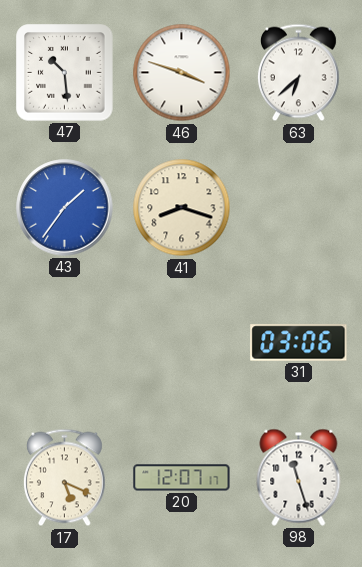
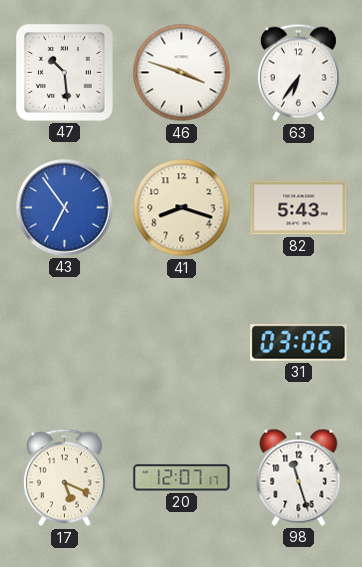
63: 6:38 -> 6:36 (298, 73)
43: 1:36 -> 6:54 (65, 208)
82: none -> 5:43 (299, 208)
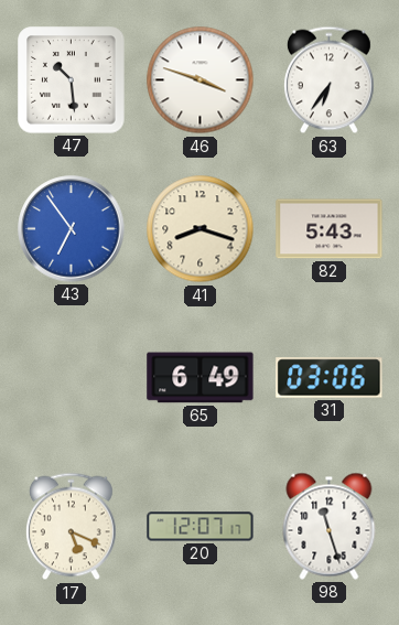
65: none -> 6:49 (201, 378)
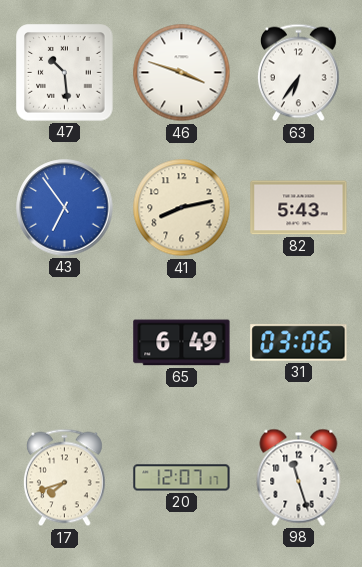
41: 8:18 -> 8:13 (182, 208)
17: 5:19 -> 7:42 (64, 478)
